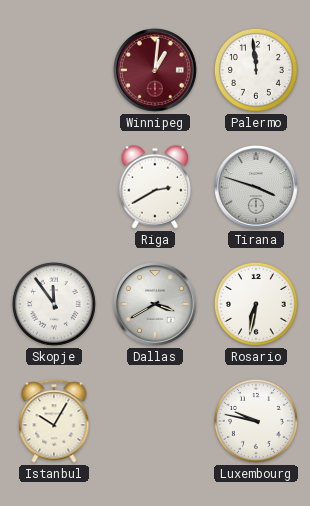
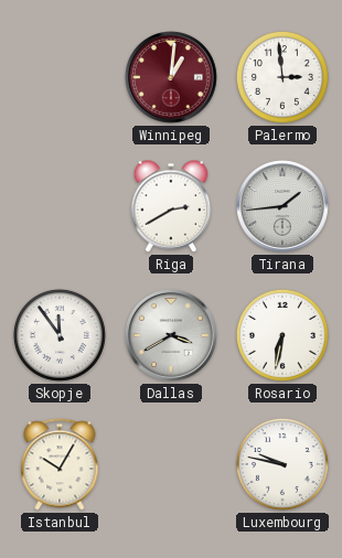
Palermo: 11:59 -> 2:59 (282, 77)
Tirana: 3:48 -> 1:44 (284, 207)
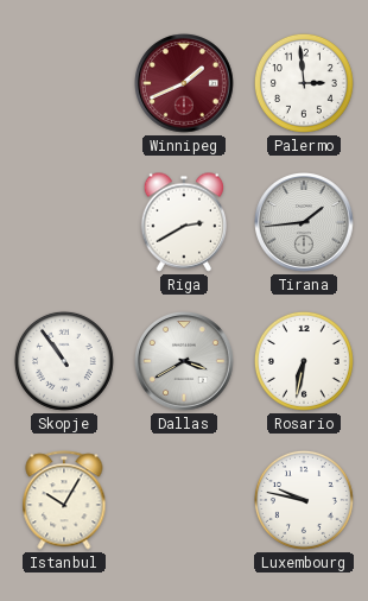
Winnipeg: 1:01 -> 1:41 (185, 84)
Skopje: 11:54 -> 10:54 (64, 361)
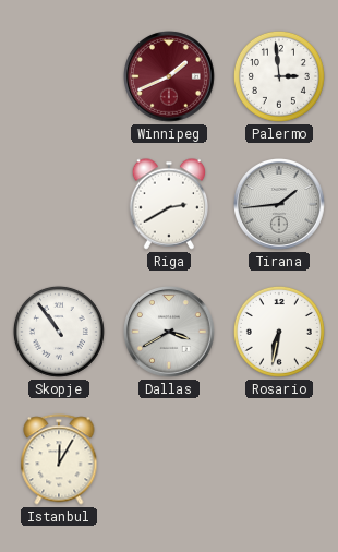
Istanbul: 10:05 -> 12:05 (59, 459)
Luxembourg: 9:47 -> none (304, 500)
